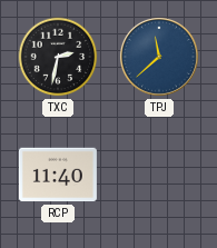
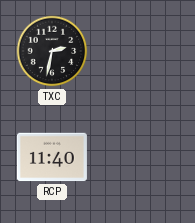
TPJ: 11:38 -> none (159, 57)
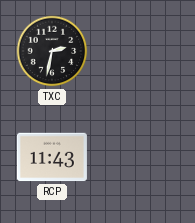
RCP: 11:40 -> 11:43 (52, 157)
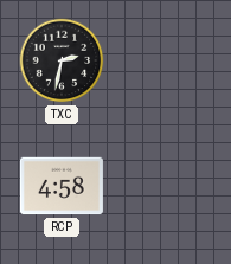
RCP: 11:43 -> 4:58 (62, 186)
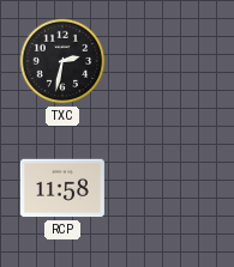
RCP: 4:58 -> 11:58 (62, 188)
